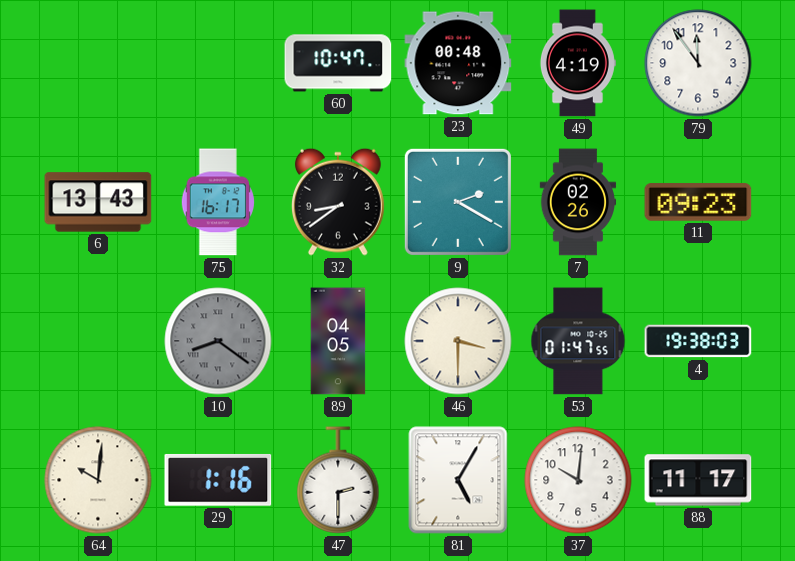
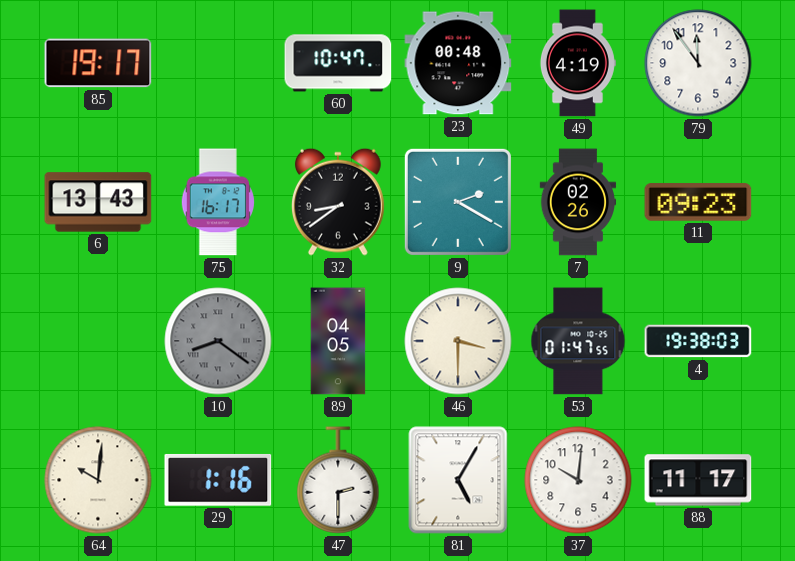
85: none -> 19:17 (98, 63)
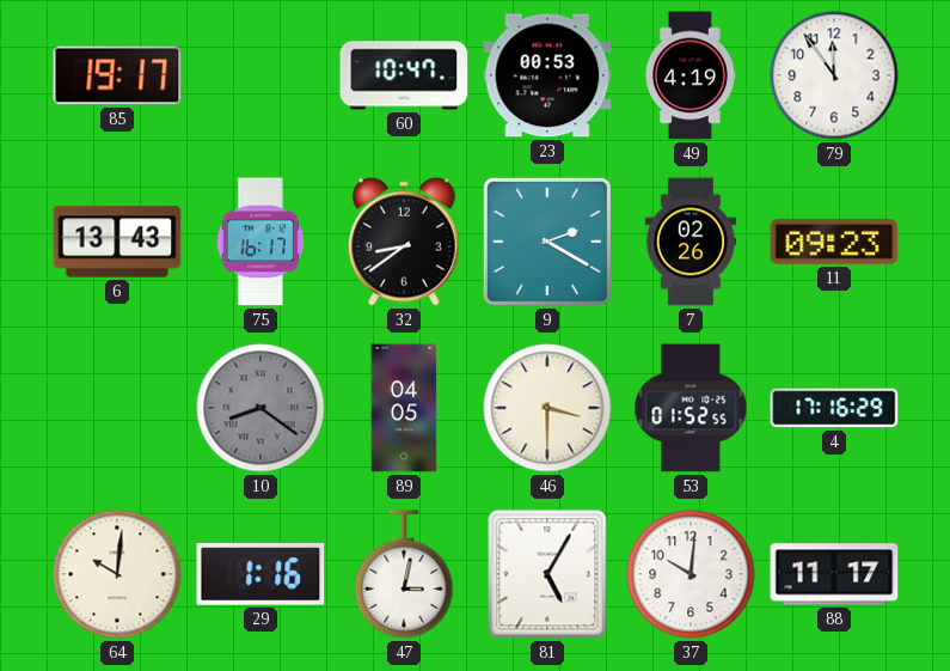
23: 00:48 -> 00:53 (547, 75)
53: 01:47 -> 01:52 (691, 408)
4: 19:38 -> 17:16 (834, 408)
47: 2:30 -> 3:02 (404, 574)
